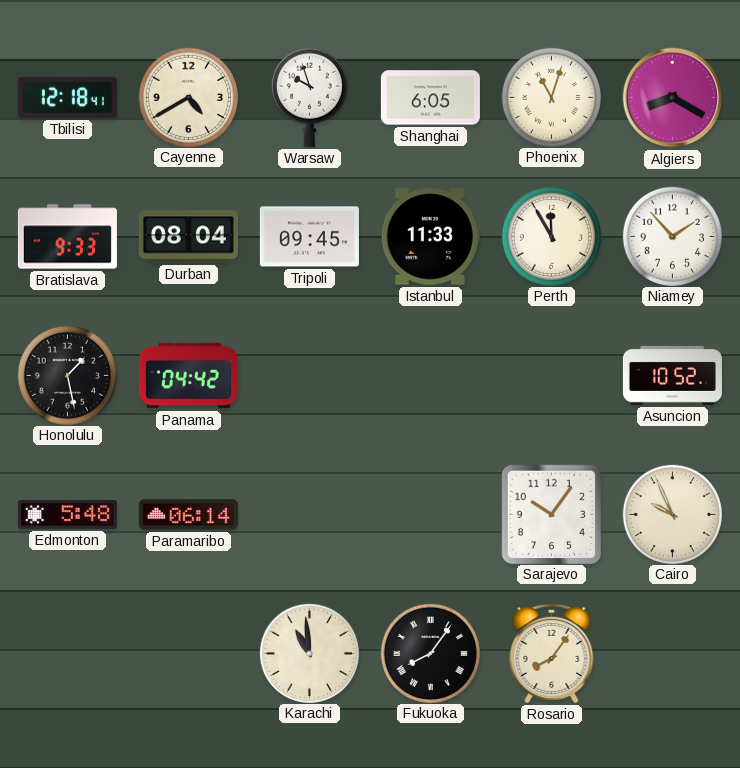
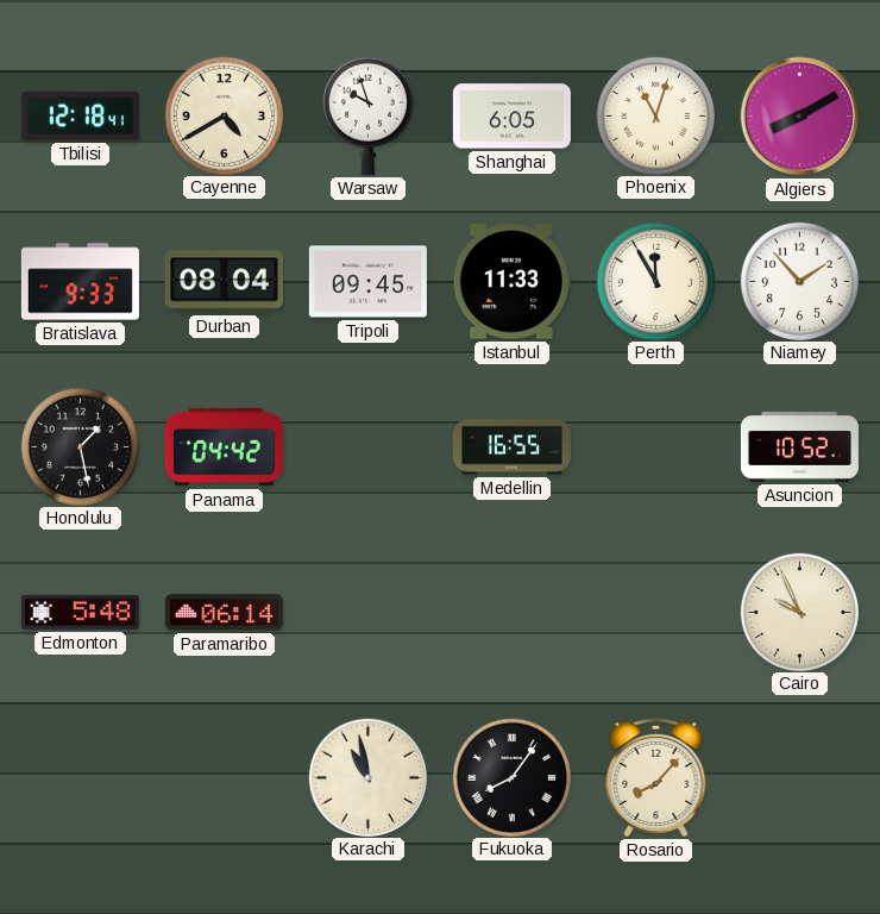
Algiers: 8:20 -> 8:10 (800, 117)
Medellin: none -> 16:55 (511, 447)
Sarajevo: 10:06 -> none (551, 514)
Karachi: 10:59 -> 10:58 (367, 777)
Rosario: 8:06 -> 8:07 (656, 777)
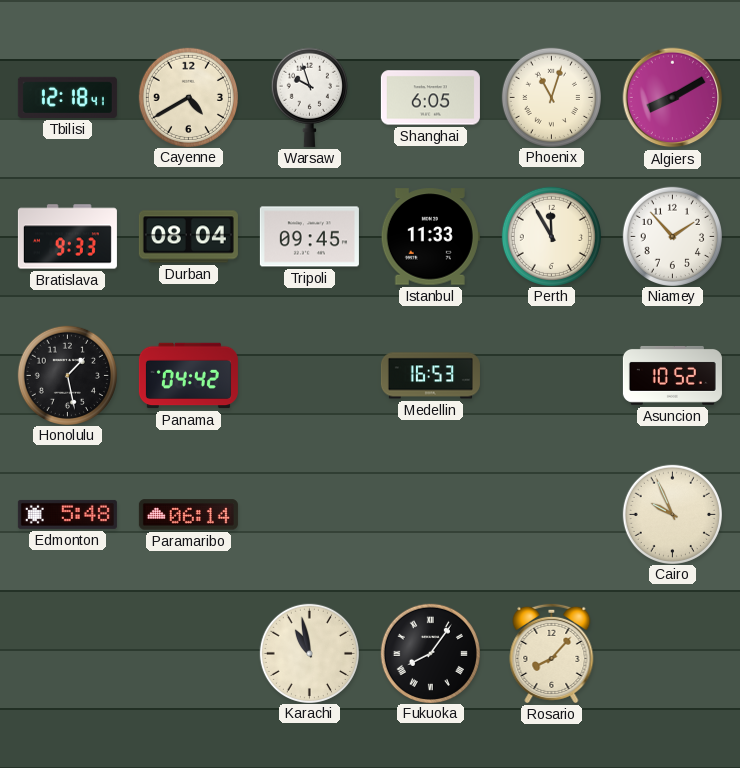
Medellin: 16:55 -> 16:53 (430, 376)
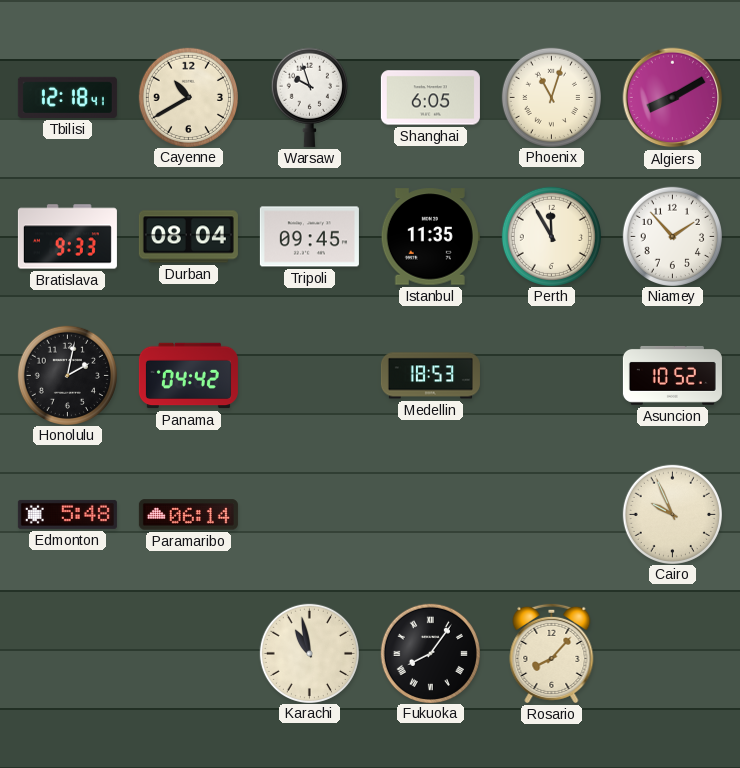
Cayenne: 4:40 -> 10:40 (188, 97)
Istanbul: 11:33 -> 11:35 (430, 237)
Honolulu: 1:28 -> 2:02 (67, 375)
Medellin: 16:53 -> 18:53 (430, 376)
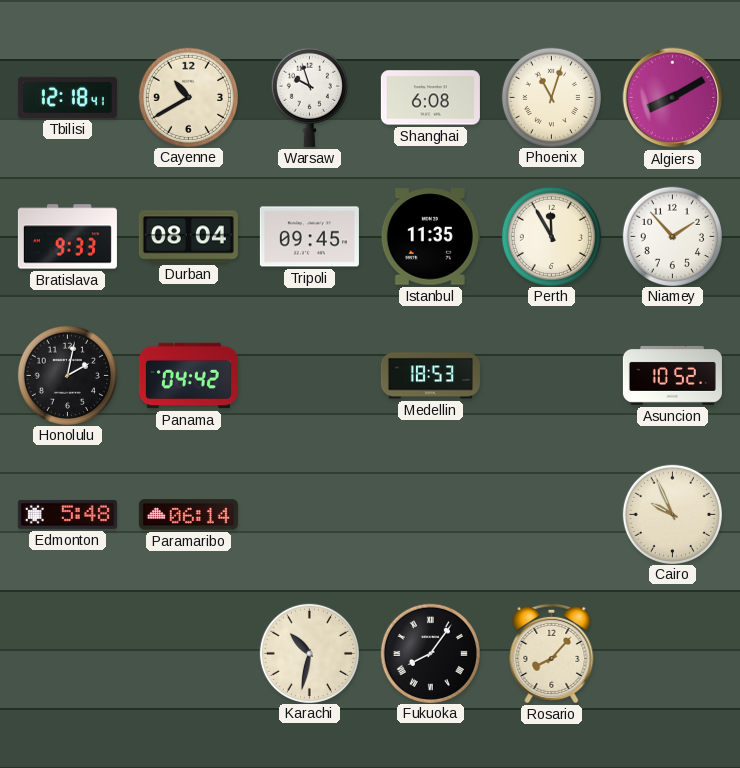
Shanghai: 6:05 -> 6:08 (430, 98)
Karachi: 10:58 -> 10:32 (309, 653)
